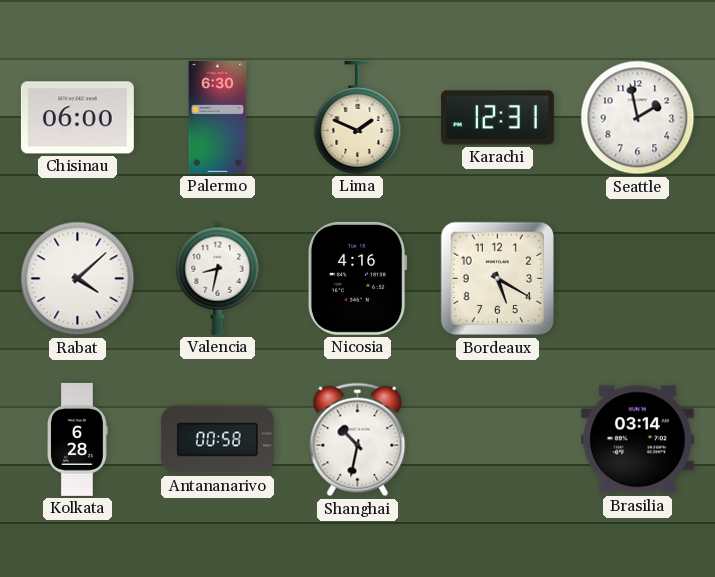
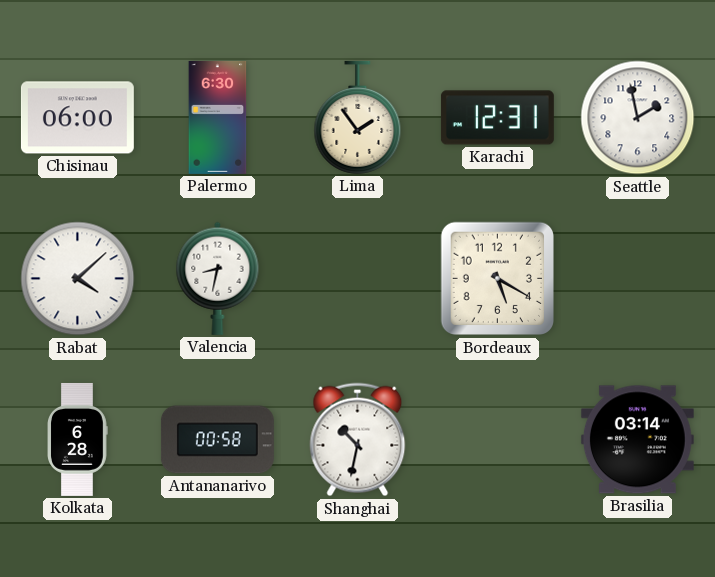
Lima: 1:49 -> 1:54 (358, 117)
Nicosia: 4:16 -> none (357, 278)
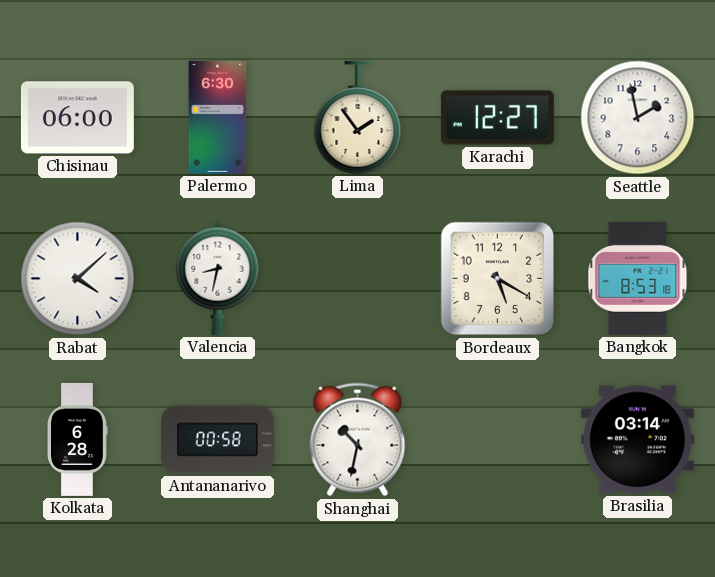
Karachi: 12:31 -> 12:27 (497, 118)
Bangkok: none -> 8:53 (638, 278)
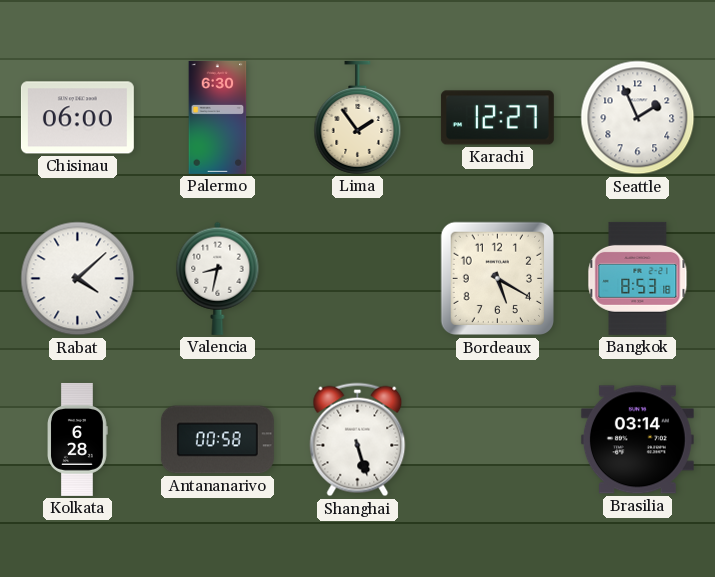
Seattle: 1:58 -> 1:56 (638, 118)
Shanghai: 10:32 -> 5:27 (358, 440)
